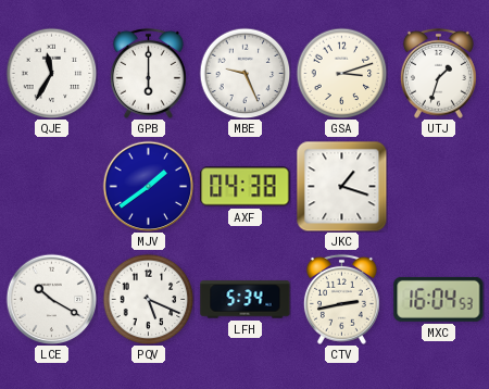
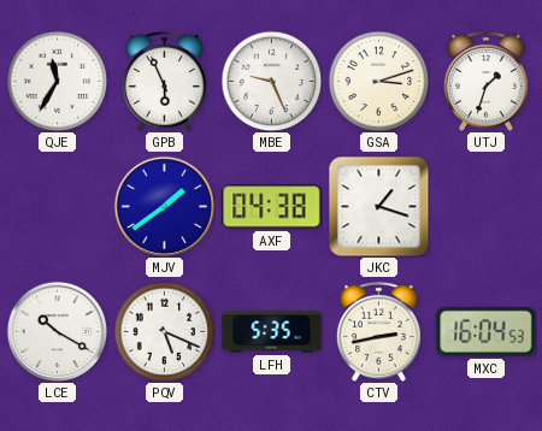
GPB: 6:00 -> 5:56 (164, 81)
LFH: 5:34 -> 5:35 (272, 332)
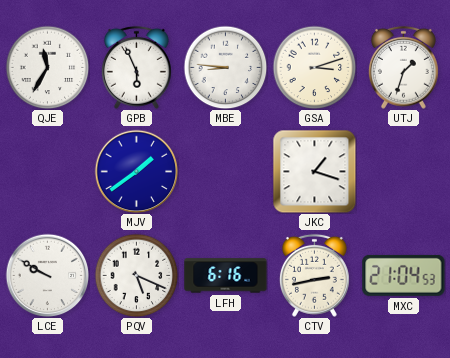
MBE: 9:26 -> 8:46 (225, 67)
AXF: 04:38 -> none (272, 207)
LCE: 10:20 -> 9:50 (47, 275)
LFH: 5:35 -> 6:16 (226, 276)
MXC: 16:04 -> 21:04 (404, 275)
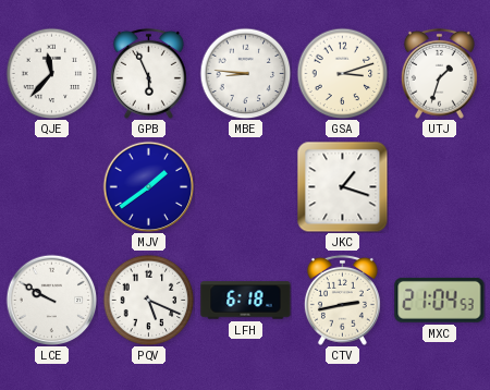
QJE: 11:35 -> 11:37 (51, 73)
LFH: 6:16 -> 6:18 (246, 301)
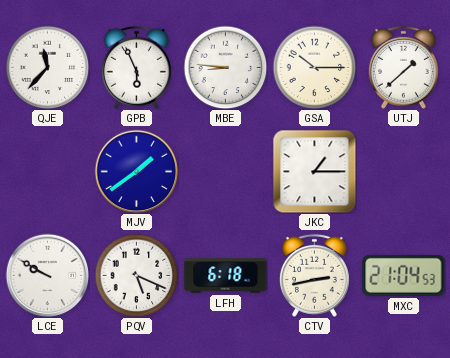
GSA: 3:12 -> 10:15 (314, 67)
UTJ: 1:33 -> 1:38 (403, 67)
JKC: 1:18 -> 1:15 (314, 171)
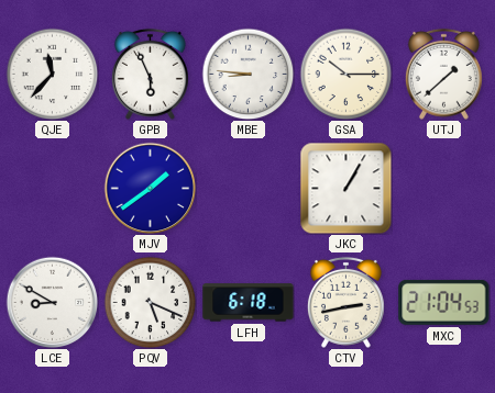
JKC: 1:15 -> 1:05 (345, 188)
LCE: 9:50 -> 8:50 (52, 302)
